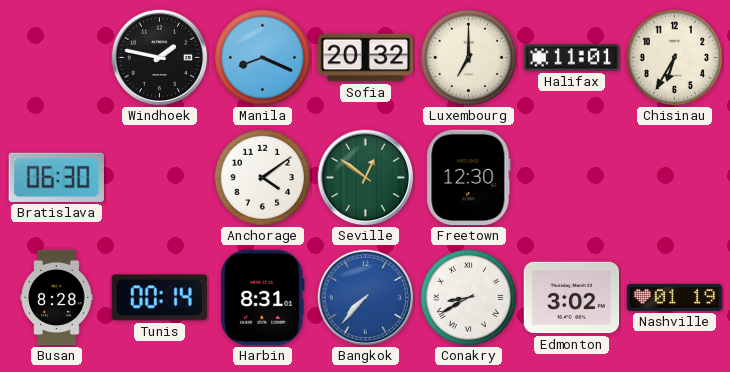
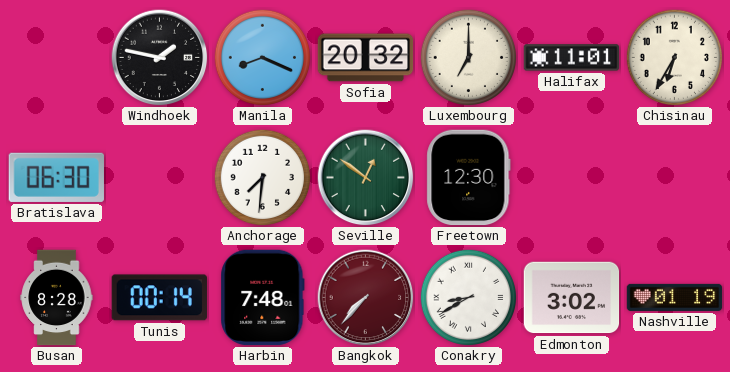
Anchorage: 4:09 -> 7:31 (262, 177)
Harbin: 8:31 -> 7:48 (263, 298)
Bangkok dial: blue -> burgundy (366, 298)
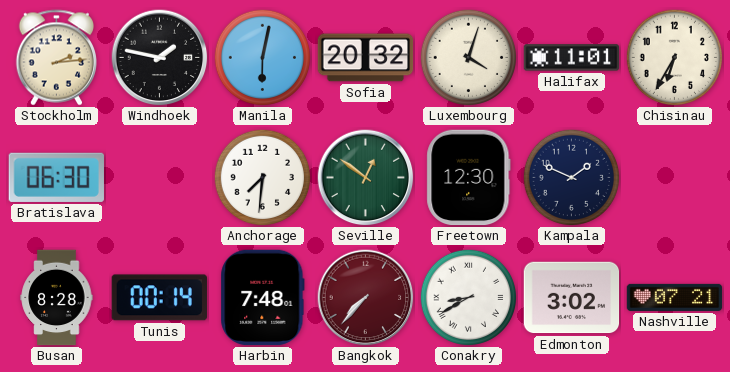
Stockholm: none -> 2:14 (56, 58)
Manila: 8:19 -> 6:02 (262, 57)
Luxembourg: 7:00 -> 4:03 (468, 57)
Kampala: none -> 1:49 (571, 177)
Nashville: 01:19 -> 07:21 (675, 297)
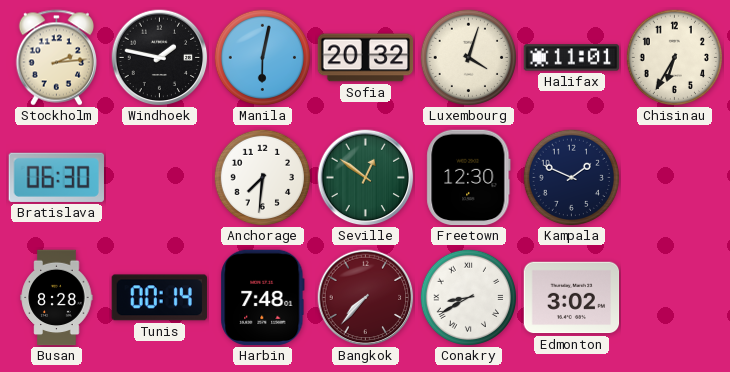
Nashville: 07:21 -> none (675, 297)
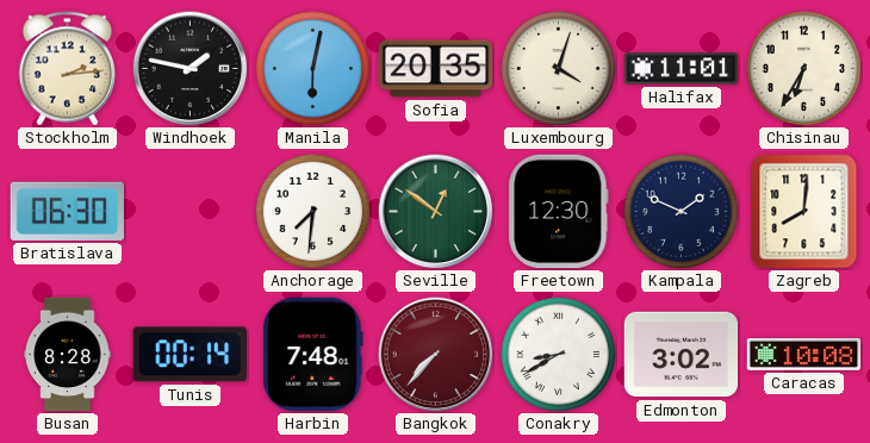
Sofia: 20:32 -> 20:35 (436, 69)
Zagreb: none -> 8:01 (804, 212)
Caracas: none -> 10:08 (804, 354)
